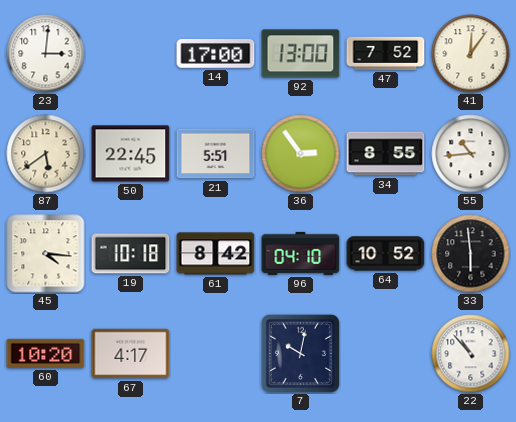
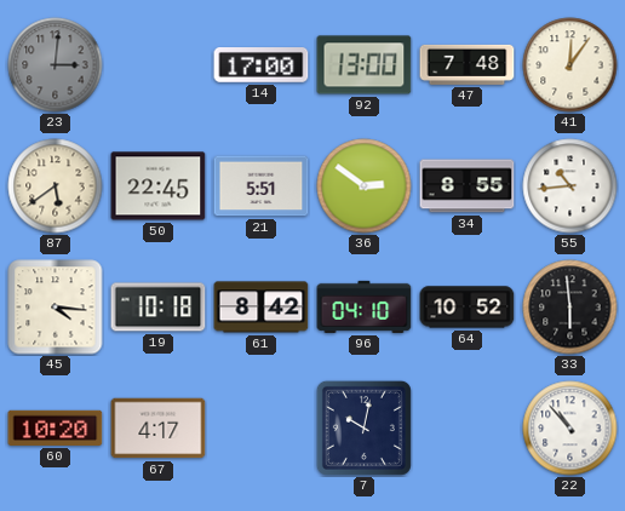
23 dial: white -> grey (56, 65)
47: 7:52 -> 7:48 (468, 64)
36: 2:54 -> 2:51 (365, 186)
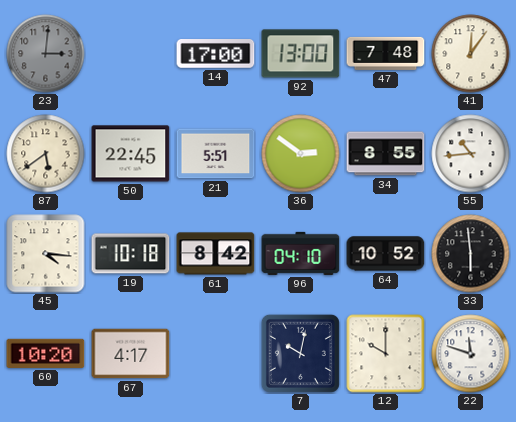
12: none -> 10:00 (386, 354)
22: 10:53 -> 11:48 (471, 354)
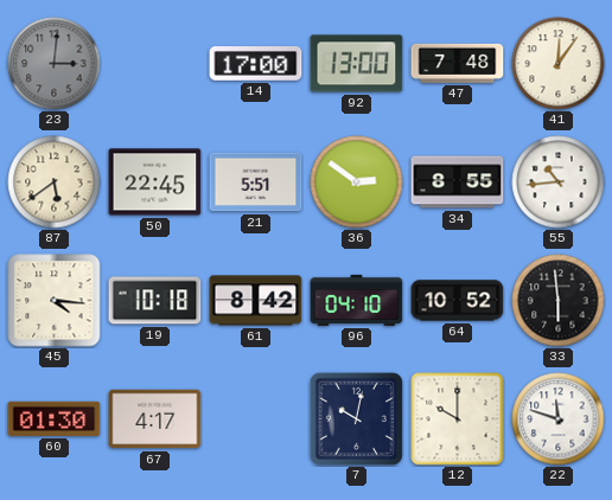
60: 10:20 -> 01:30 (55, 418)
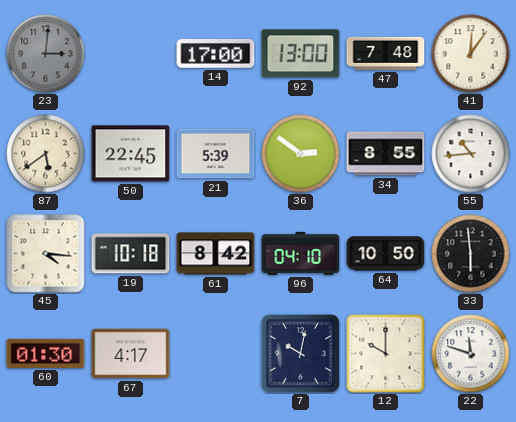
21: 5:51 -> 5:39 (216, 154)
64: 10:52 -> 10:50 (386, 254)
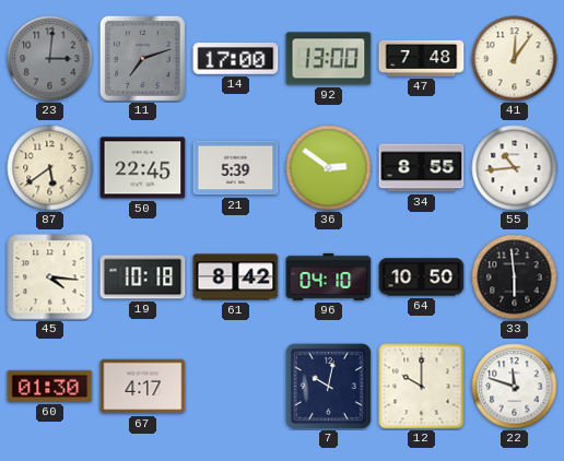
11: none -> 7:12 (142, 58)
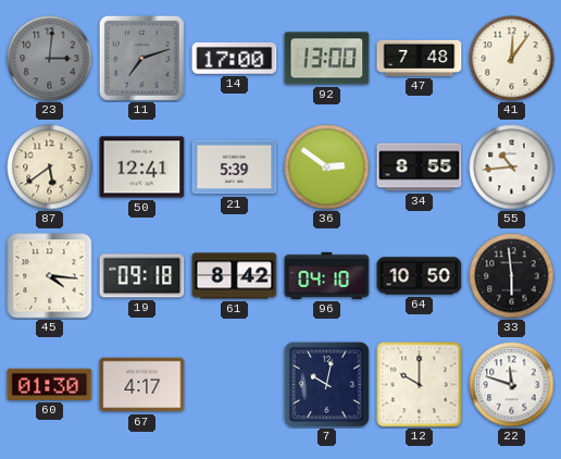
50: 22:45 -> 12:41 (142, 168)
19: 10:18 -> 09:18 (142, 276)
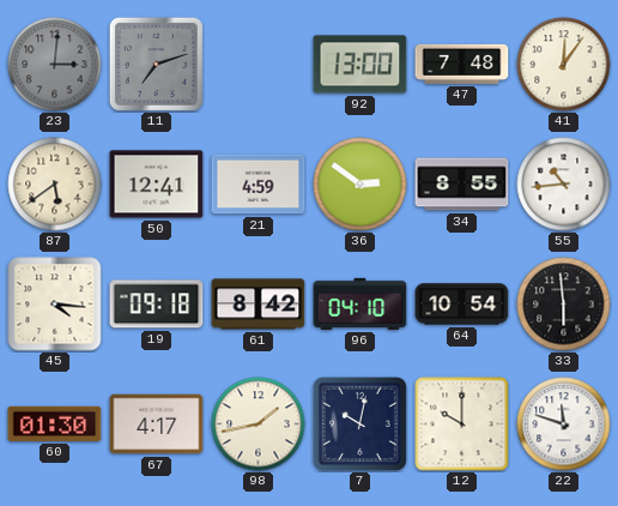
14: 17:00 -> none (235, 59)
21: 5:39 -> 4:59 (259, 185)
64: 10:50 -> 10:54 (462, 305)
98: none -> 1:43 (259, 424)
